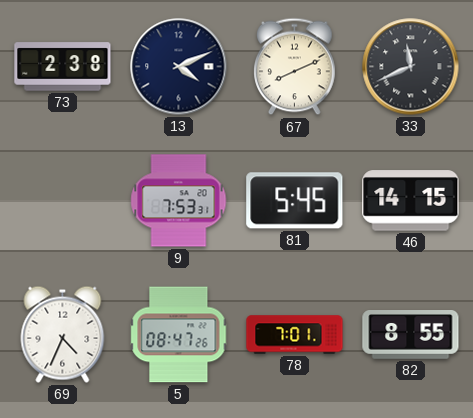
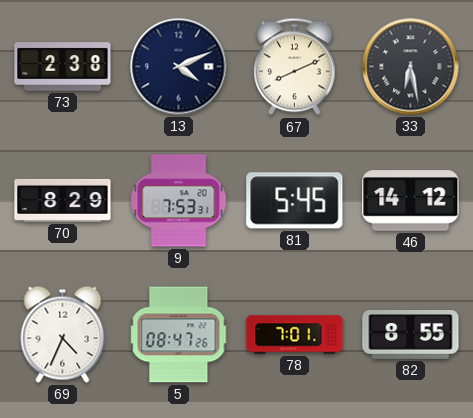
33: 11:41 -> 6:28 (411, 67)
70: none -> 8:29 (63, 200)
46: 14:15 -> 14:12 (411, 201)
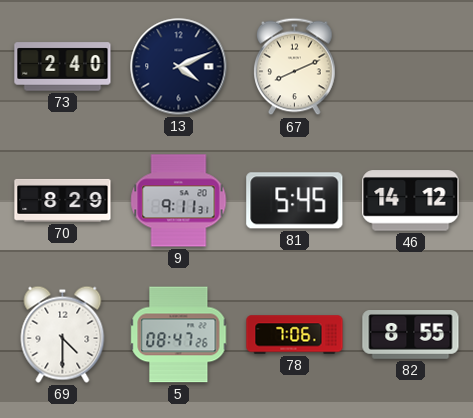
73: 2:38 -> 2:40 (63, 67)
33: 6:28 -> none (411, 67)
9: 7:53 -> 9:11 (179, 201)
69: 4:34 -> 4:30 (63, 334)
78: 7:01 -> 7:06 (295, 335)
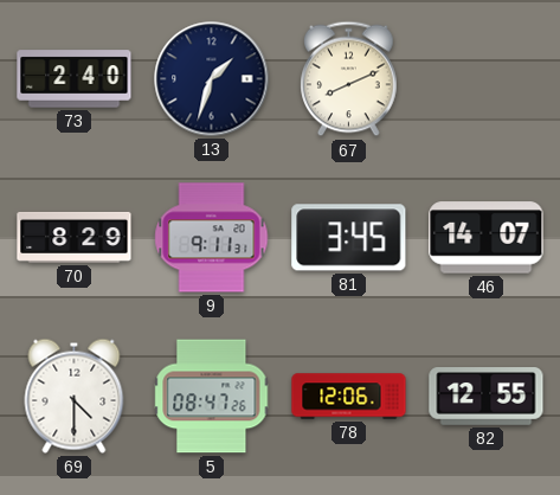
13: 4:11 -> 1:33 (212, 79)
81: 5:45 -> 3:45 (349, 238)
46: 14:12 -> 14:07 (487, 238)
78: 7:06 -> 12:06 (349, 397)
82: 8:55 -> 12:55 (487, 397)
